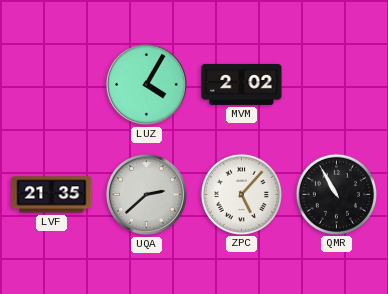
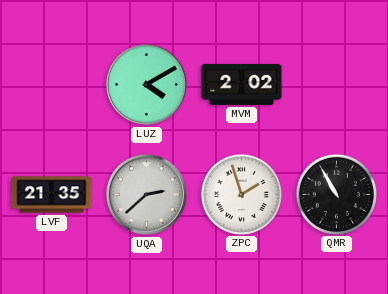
LUZ: 4:05 -> 4:10 (146, 84)
ZPC: 5:07 -> 1:57 (241, 194)
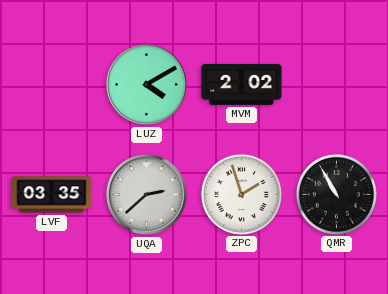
LVF: 21:35 -> 03:35 (52, 195)
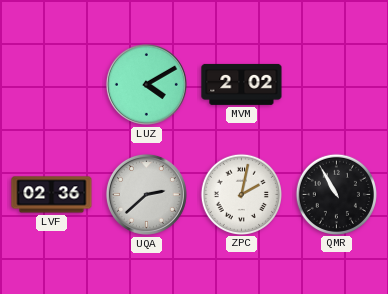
LVF: 03:35 -> 02:36 (52, 195)
ZPC: 1:57 -> 2:02 (241, 194)
